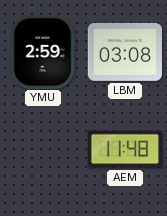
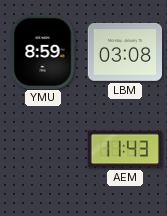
YMU: 2:59 -> 8:59 (43, 51)
AEM: 11:48 -> 11:43 (124, 149)
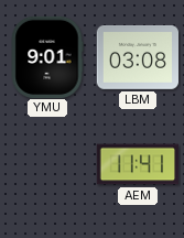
YMU: 8:59 -> 9:01 (47, 56)
AEM: 11:43 -> 11:41 (137, 164)
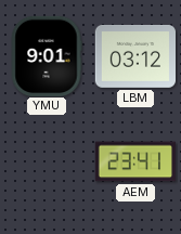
LBM: 03:08 -> 03:12 (134, 56)
AEM: 11:41 -> 23:41 (134, 161)
